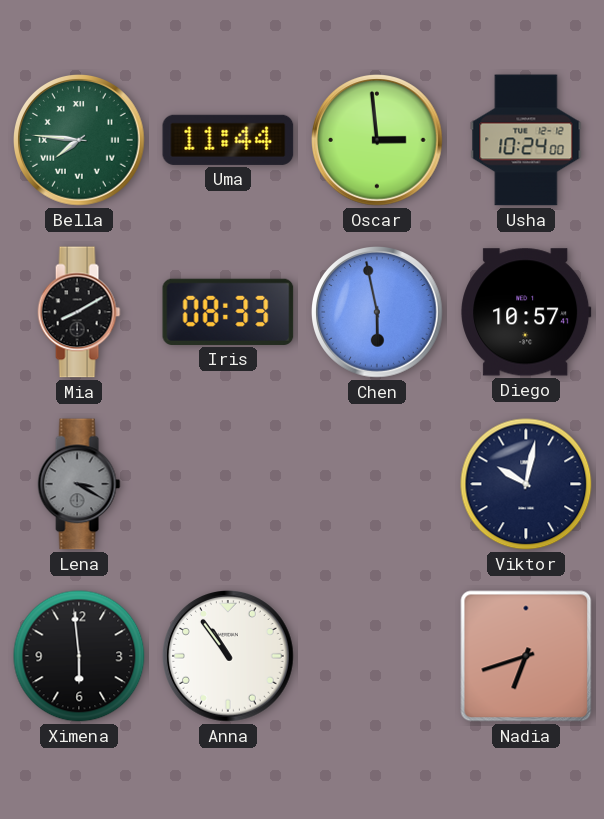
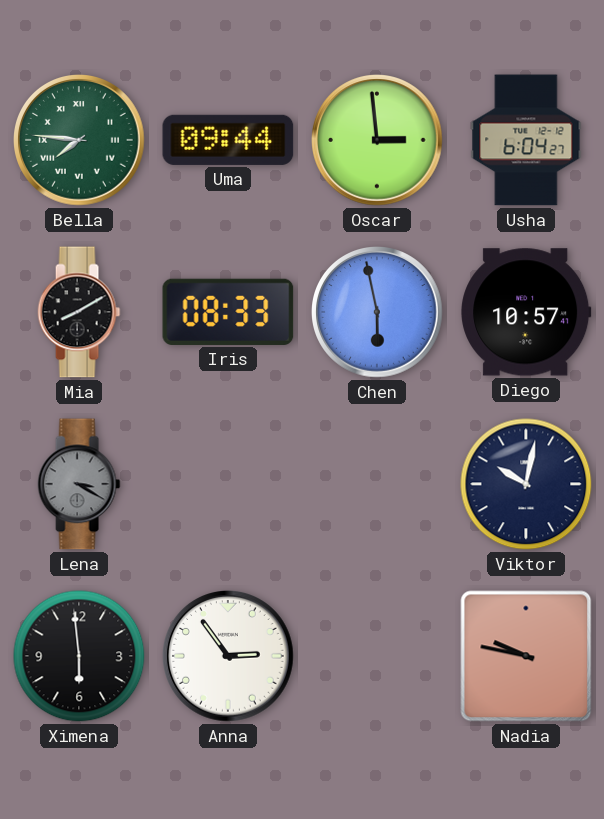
Uma: 11:44 -> 09:44 (228, 140)
Usha: 10:24 -> 6:04 (526, 140)
Anna: 10:54 -> 2:54 (229, 657)
Nadia: 6:42 -> 9:47 (526, 656)
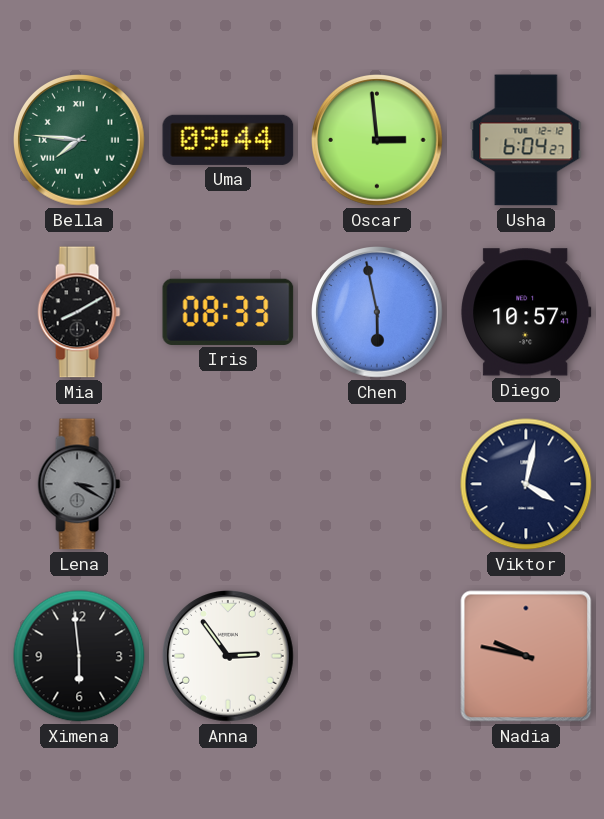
Viktor: 10:02 -> 4:02 (526, 484)
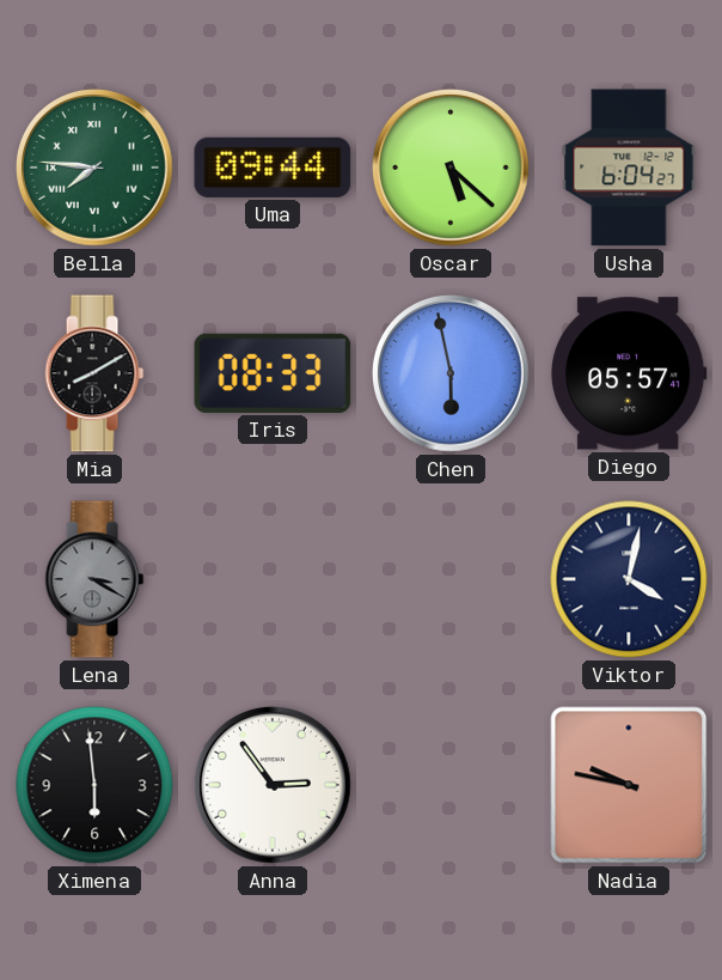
Oscar: 2:59 -> 5:22 (452, 169)
Diego: 10:57 -> 05:57 (630, 373)
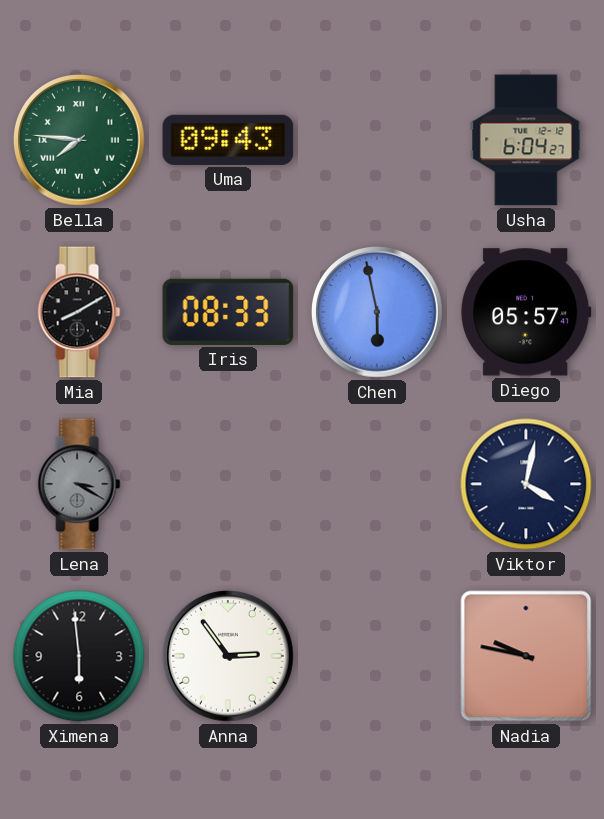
Uma: 09:44 -> 09:43 (228, 140)
Oscar: 5:22 -> none (452, 169)
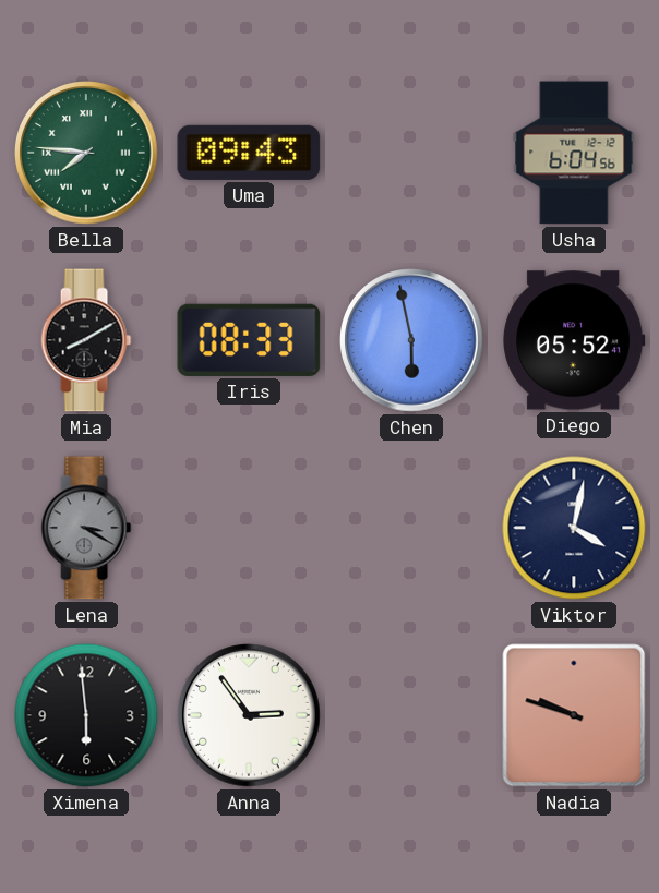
Usha: 6:04:27 -> 6:04:56 (574, 153)
Diego: 05:57 -> 05:52 (575, 340)
Nadia: 9:47 -> 9:48 (574, 715)
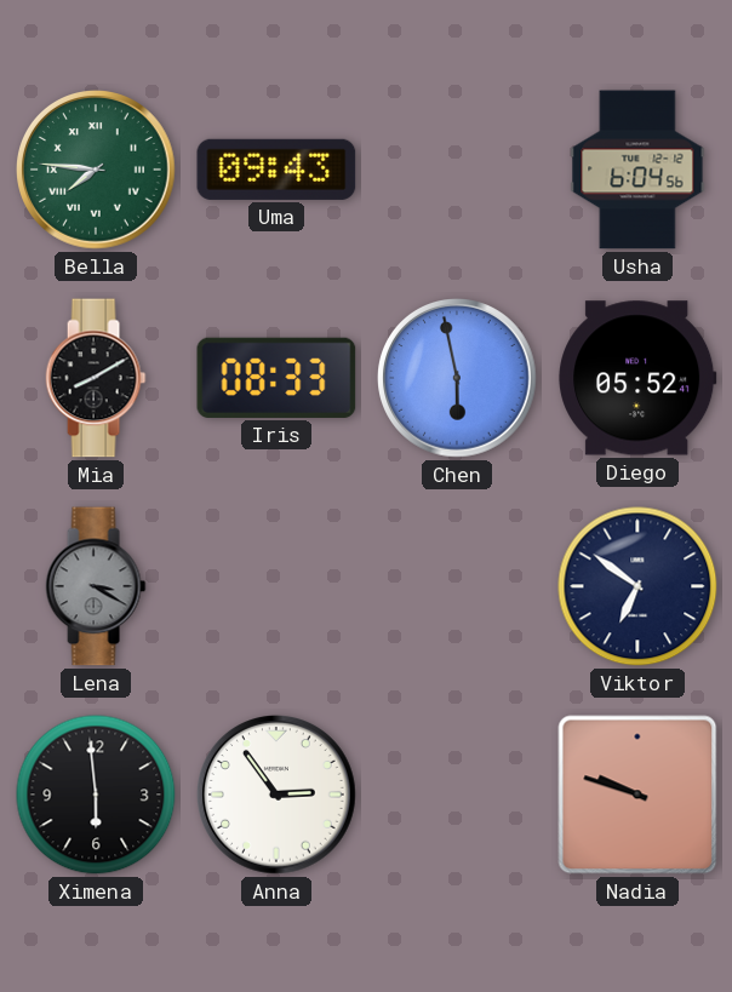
Viktor: 4:02 -> 6:51 (637, 586)
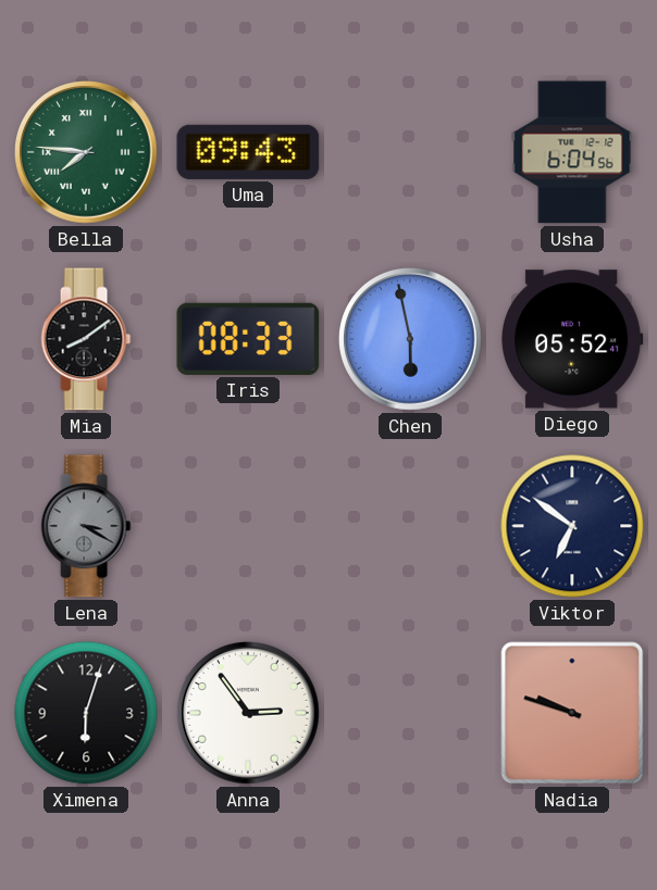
Mia: 8:10 -> 8:09 (86, 339)
Ximena: 5:59 -> 6:03 (86, 713)
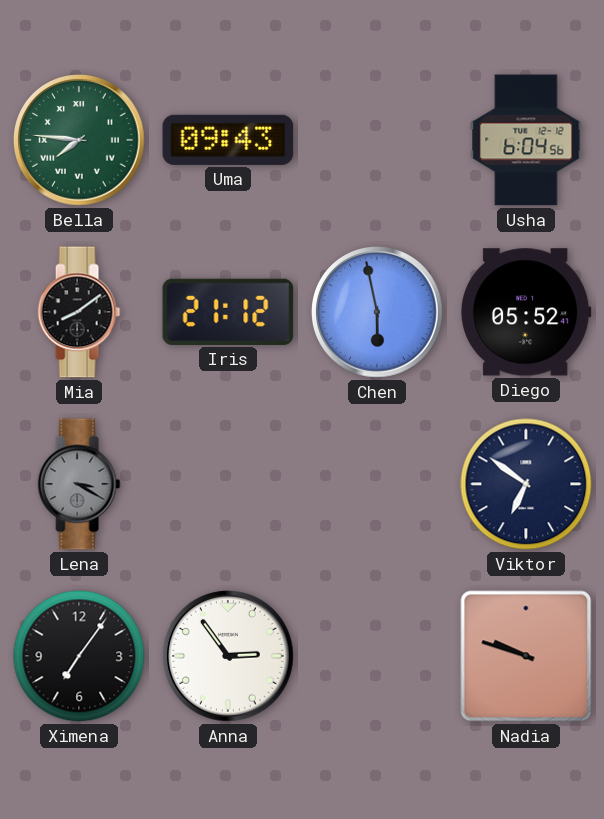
Iris: 08:33 -> 21:12 (228, 312)
Ximena: 6:03 -> 7:06 (79, 656)
